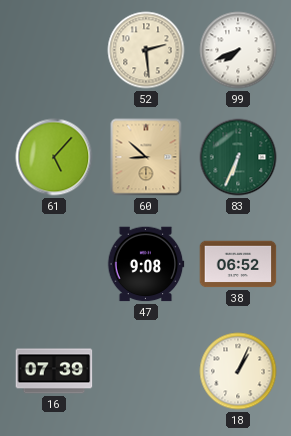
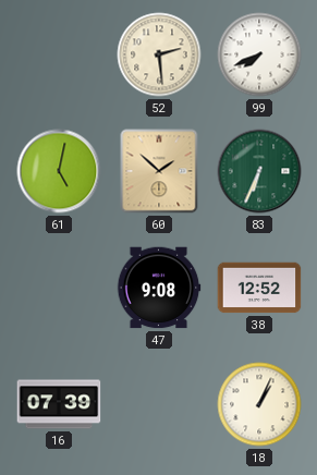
61: 5:07 -> 5:02 (59, 171)
60: 8:52 -> 1:52 (159, 171)
38: 06:52 -> 12:52 (259, 288)
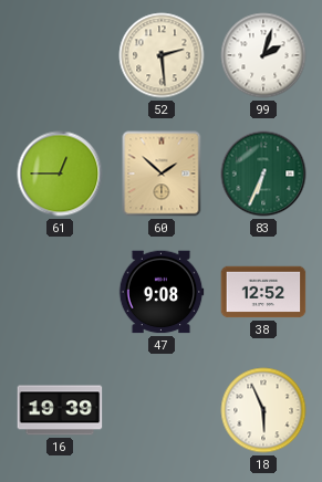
99: 7:41 -> 2:03 (263, 55)
61: 5:02 -> 12:45 (60, 174)
16: 07:39 -> 19:39 (60, 410)
18: 1:04 -> 5:56 (263, 410)
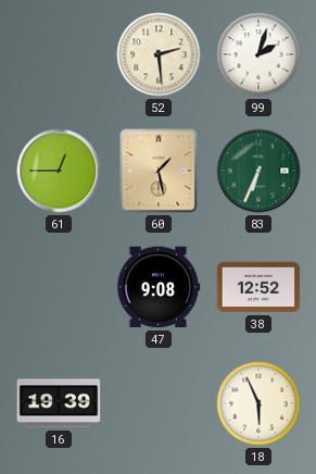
60: 1:52 -> 1:28 (159, 171)
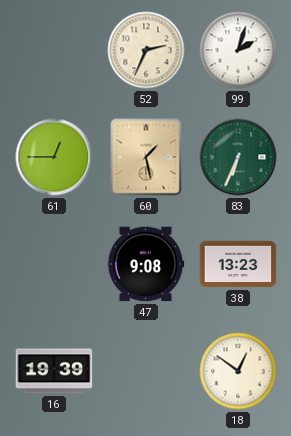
52: 2:29 -> 2:34 (146, 50)
38: 12:52 -> 13:23 (238, 264)
18: 5:56 -> 12:51 (238, 371)
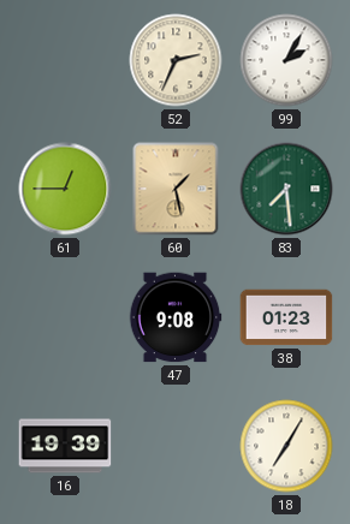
99: 2:03 -> 2:05 (286, 60)
83: 6:34 -> 7:29 (286, 189)
38: 13:23 -> 01:23 (286, 317)
18: 12:51 -> 7:05 (286, 446)
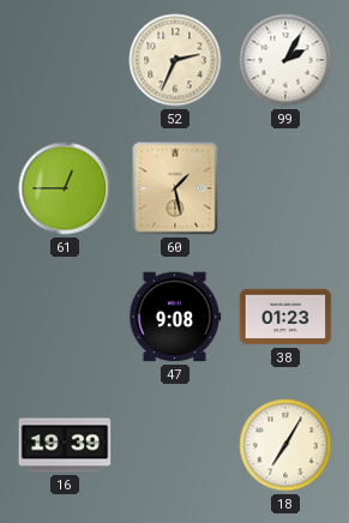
83: 7:29 -> none (286, 189)
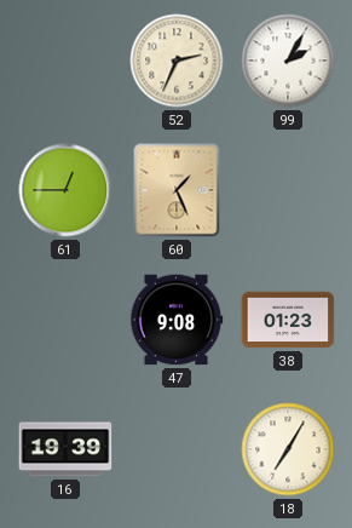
60: 1:28 -> 1:26 (177, 190)
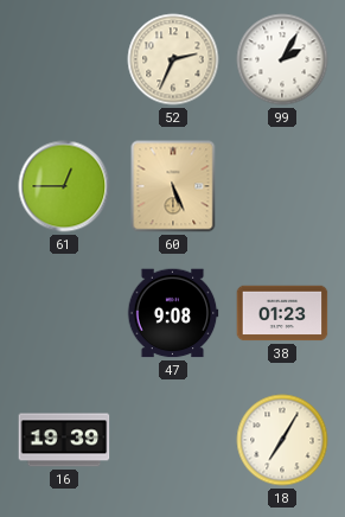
60: 1:26 -> 5:26 (173, 186)
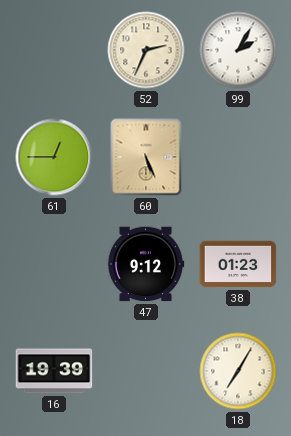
47: 9:08 -> 9:12 (146, 264)
